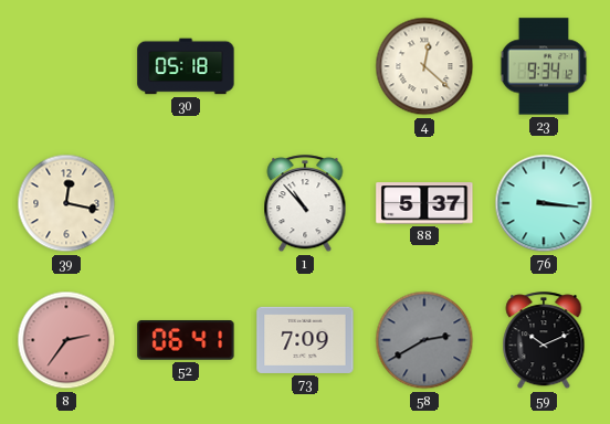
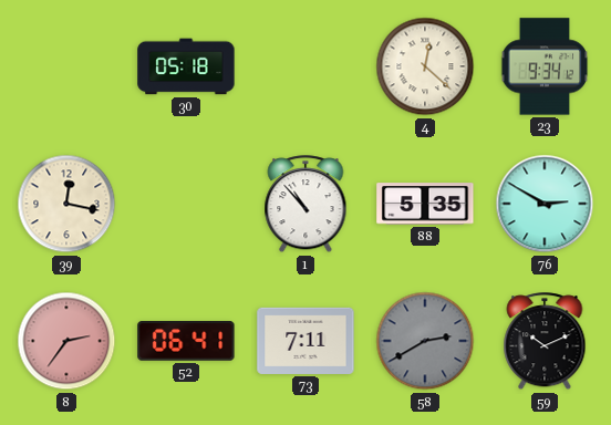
88: 5:37 -> 5:35 (425, 204)
76: 3:16 -> 2:50 (545, 204)
73: 7:09 -> 7:11 (305, 341)
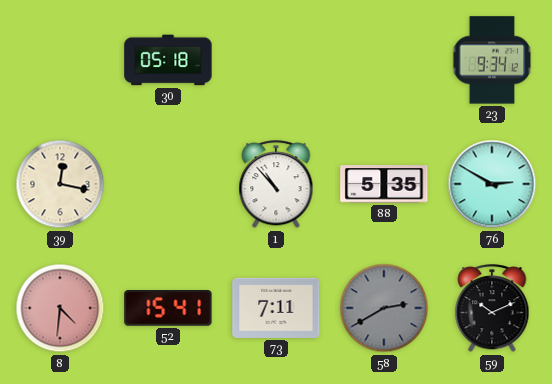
4: 12:22 -> none (425, 66)
8: 2:36 -> 4:31 (60, 308)
52: 06:41 -> 15:41 (168, 308)
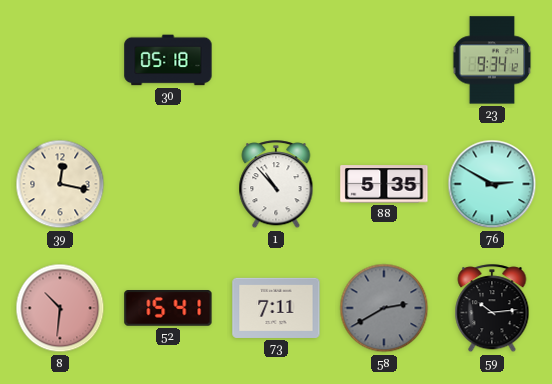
8: 4:31 -> 10:31 (60, 308)
59: 10:11 -> 10:14 (492, 309)
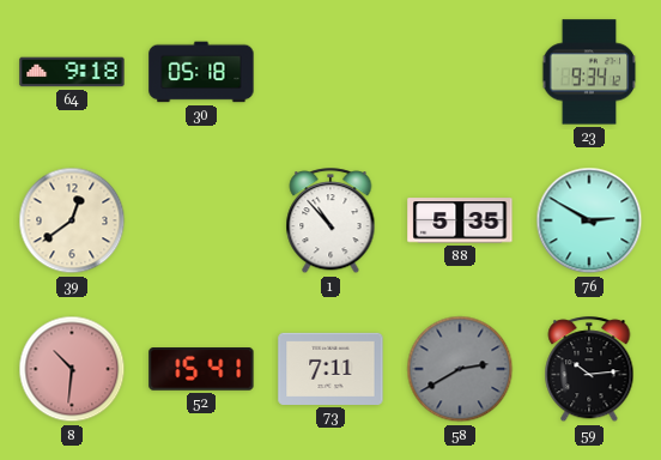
64: none -> 9:18 (72, 72)
39: 12:17 -> 12:39 (72, 220)
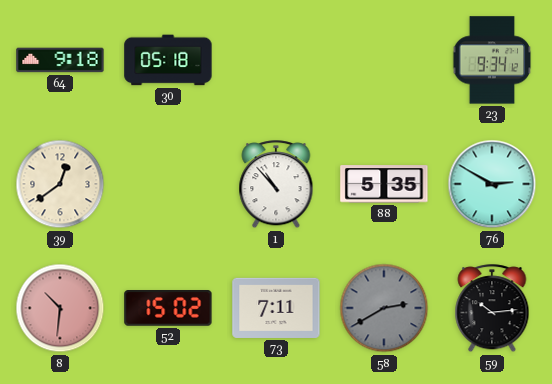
52: 15:41 -> 15:02 (168, 308)
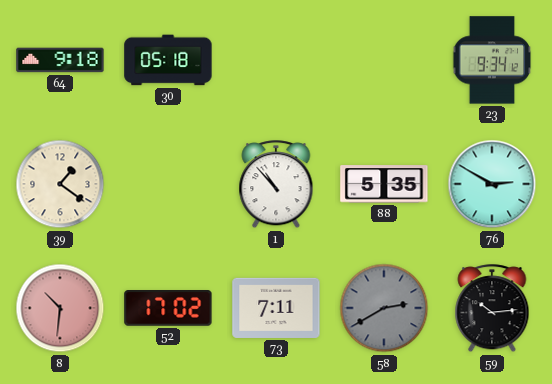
39: 12:39 -> 1:21 (60, 184)
52: 15:02 -> 17:02 (168, 308)
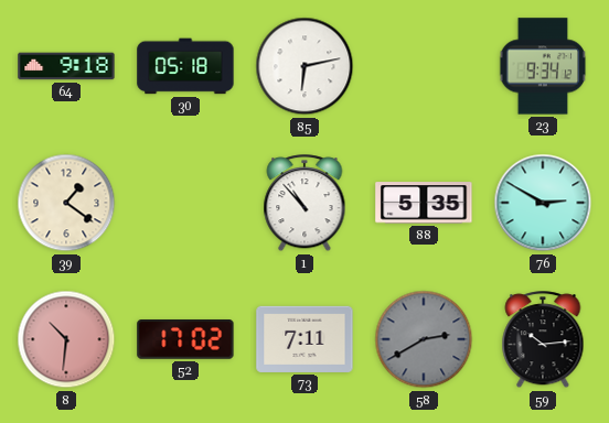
85: none -> 6:13 (304, 66)
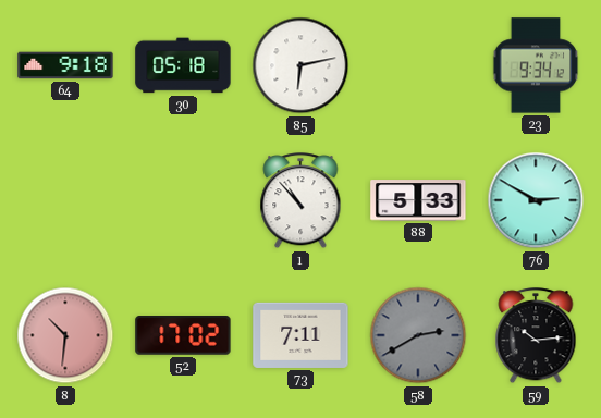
39: 1:21 -> none (66, 203)
88: 5:35 -> 5:33 (418, 200)
